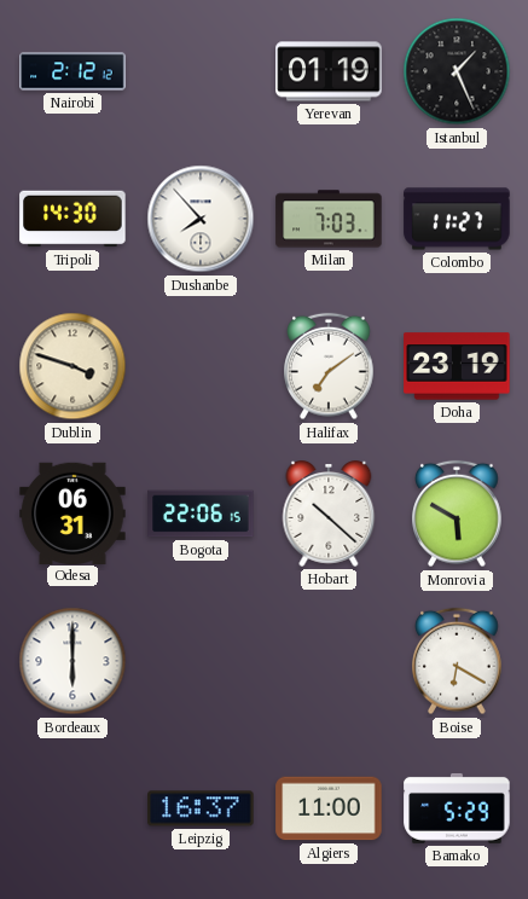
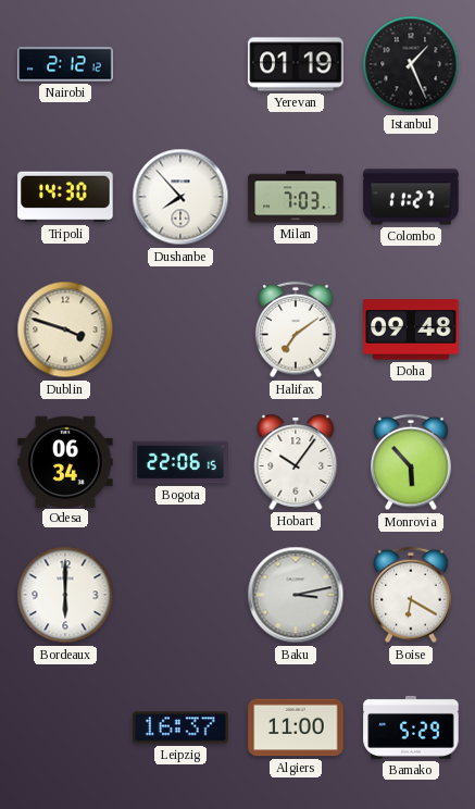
Doha: 23:19 -> 09:48 (411, 329)
Odesa: 06:31 -> 06:34 (65, 461)
Hobart: 10:22 -> 10:06 (296, 463)
Monrovia: 5:50 -> 5:53 (411, 462)
Baku: none -> 3:13 (296, 595)
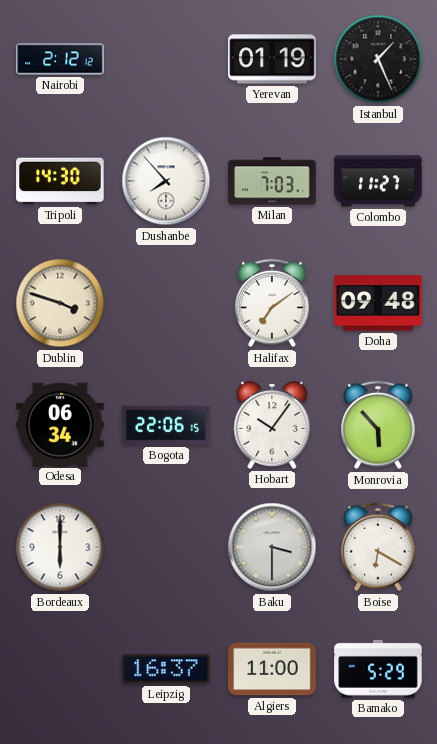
Baku: 3:13 -> 3:30 (272, 547)
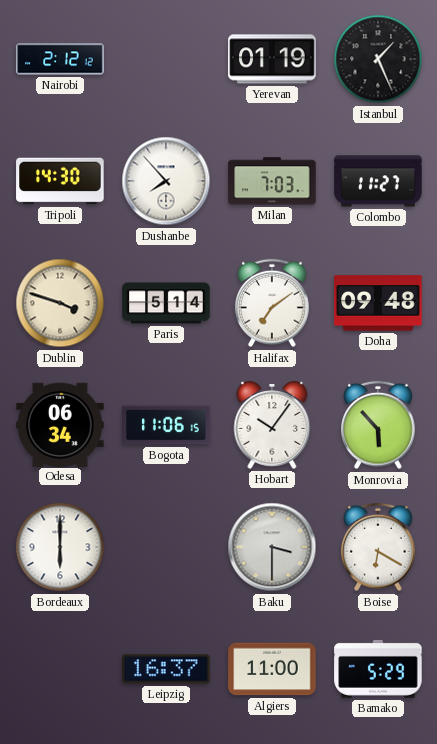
Paris: none -> 5:14 (166, 303)
Bogota: 22:06 -> 11:06 (166, 425)
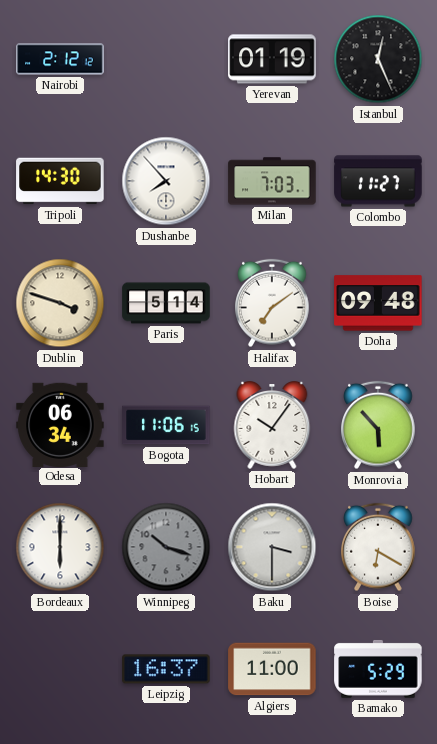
Istanbul: 1:26 -> 12:26 (378, 59)
Winnipeg: none -> 10:18 (166, 547)
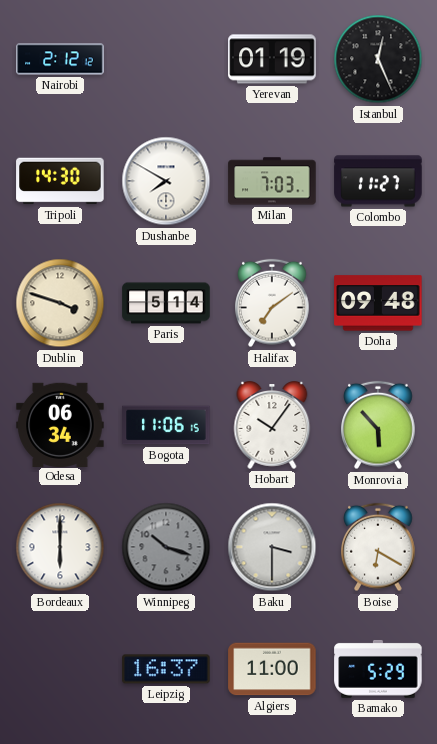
Dushanbe: 7:53 -> 7:50 (166, 181)
